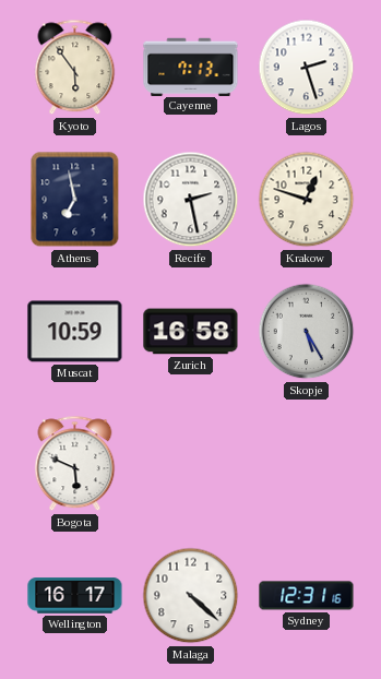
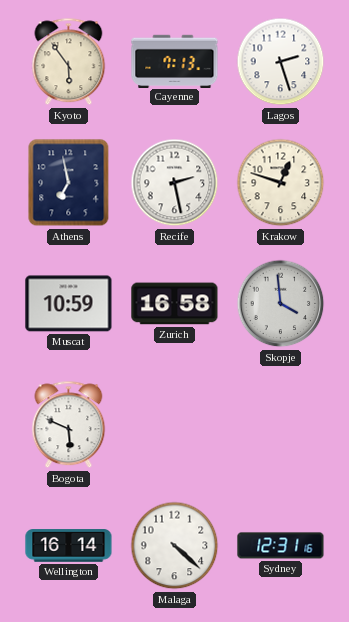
Skopje: 5:25 -> 3:59 (281, 304)
Wellington: 16:17 -> 16:14 (69, 546)
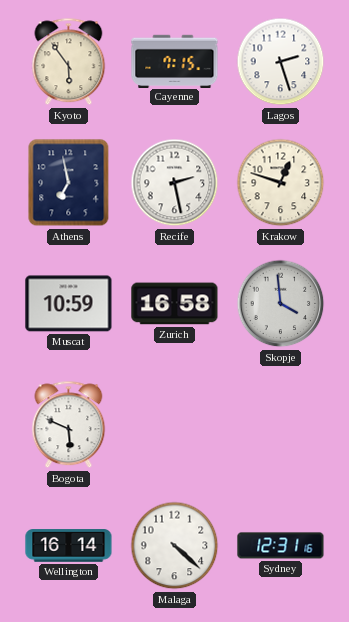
Cayenne: 7:13 -> 7:15 (175, 61)
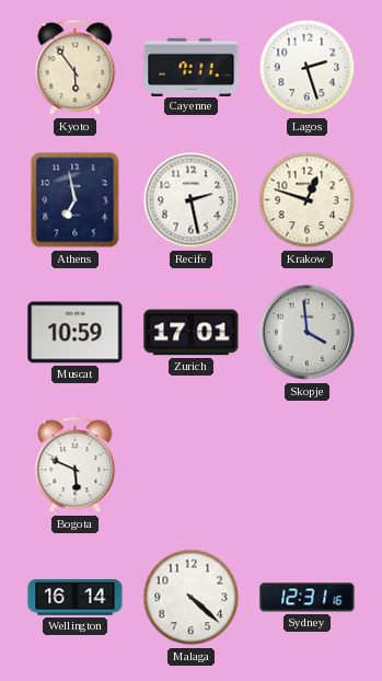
Cayenne: 7:15 -> 7:11 (192, 67)
Zurich: 16:58 -> 17:01 (192, 333)
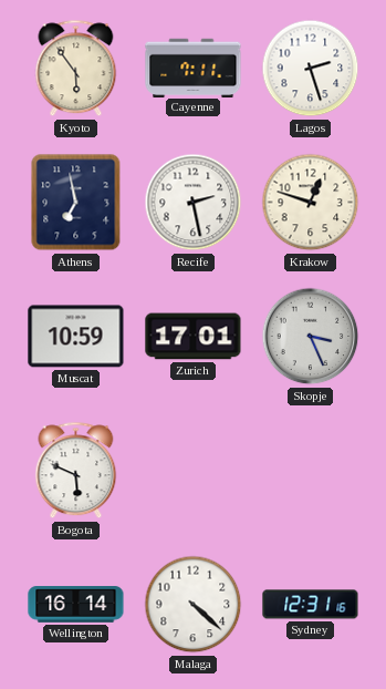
Skopje: 3:59 -> 3:26 (311, 337)
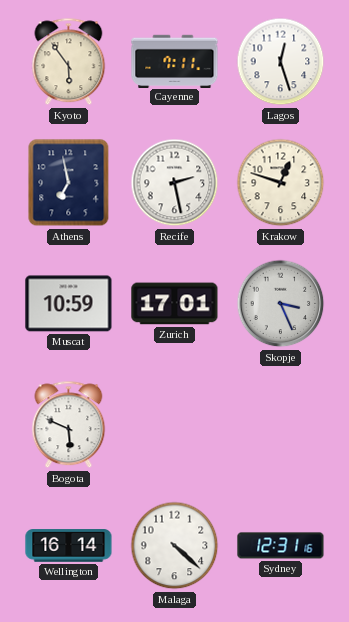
Lagos: 2:27 -> 12:27 (281, 62)
